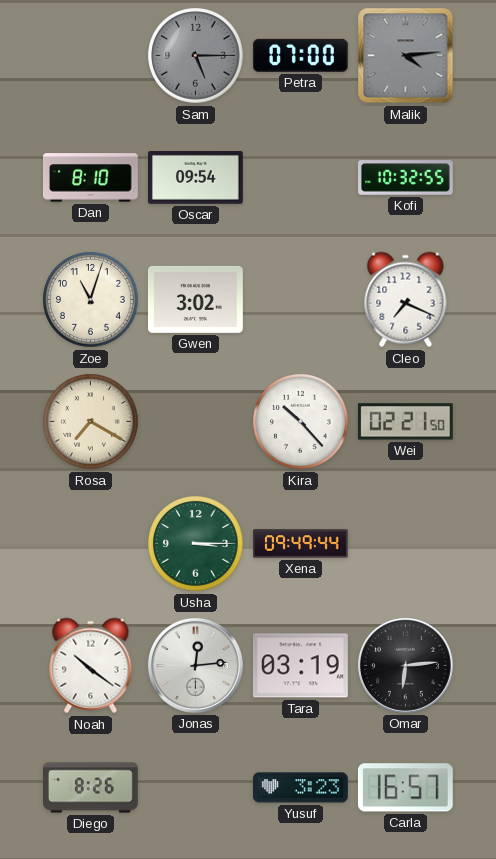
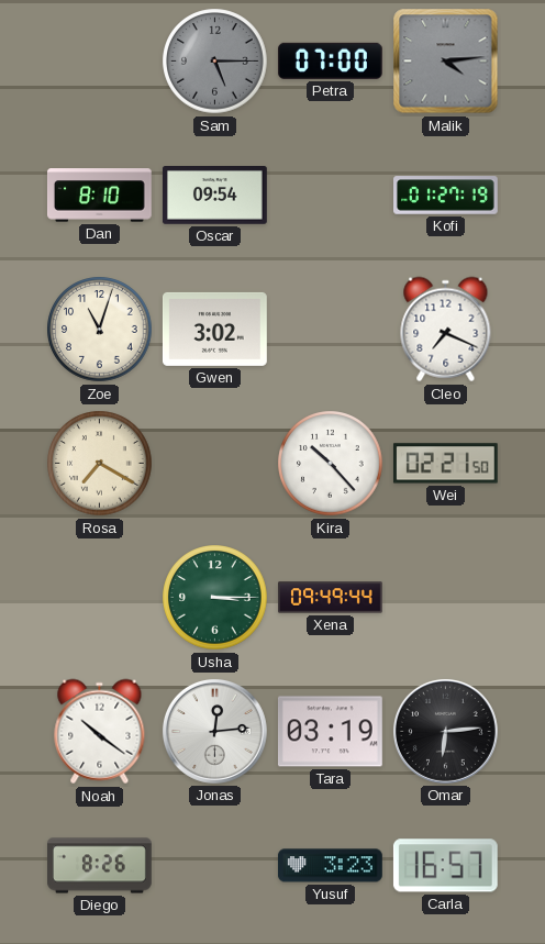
Kofi: 10:32 -> 01:27 (446, 196)
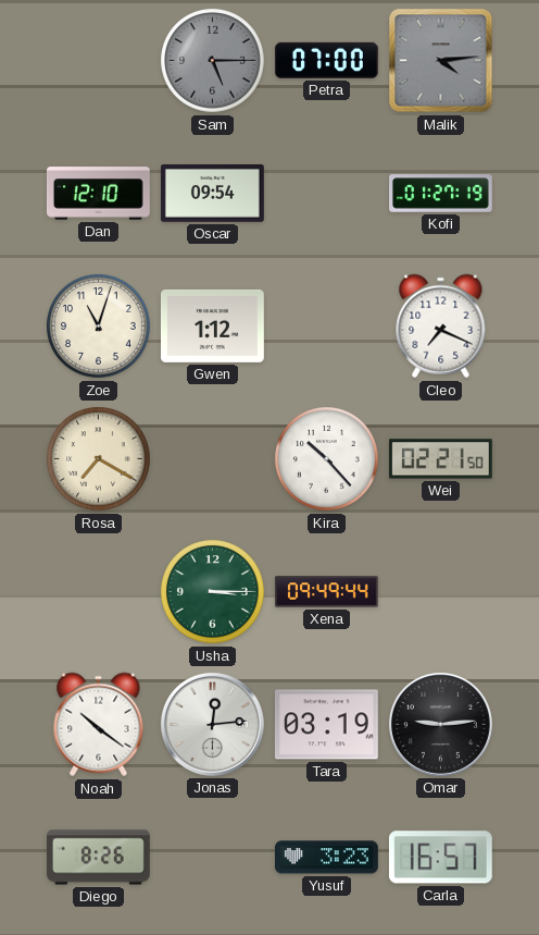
Dan: 8:10 -> 12:10 (98, 194)
Gwen: 3:02 -> 1:12 (212, 325)
Omar: 6:14 -> 9:14 (440, 724)
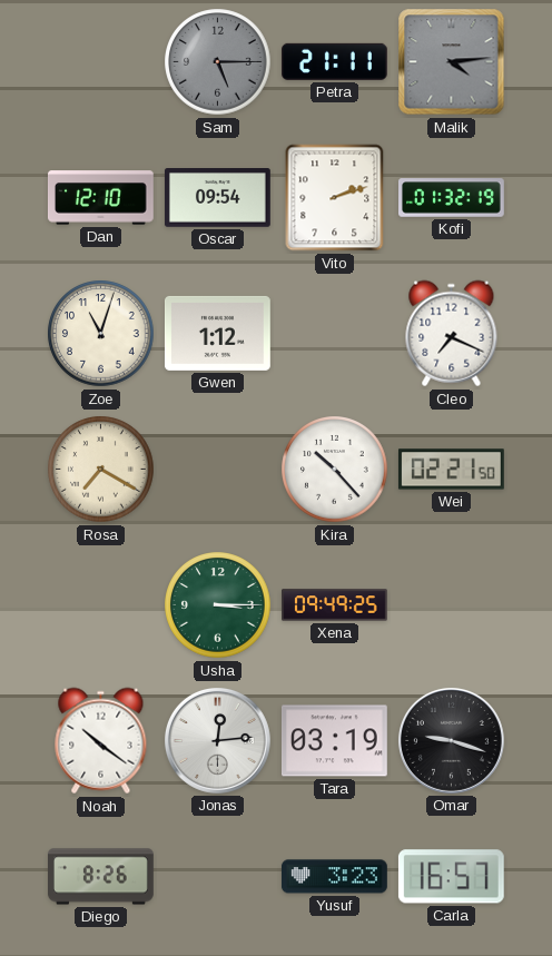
Petra: 07:00 -> 21:11 (334, 61)
Vito: none -> 2:12 (335, 198)
Kofi: 01:27 -> 01:32 (452, 198)
Xena: 09:49:44 -> 09:49:25 (335, 605)
Omar: 9:14 -> 9:18 (451, 740)
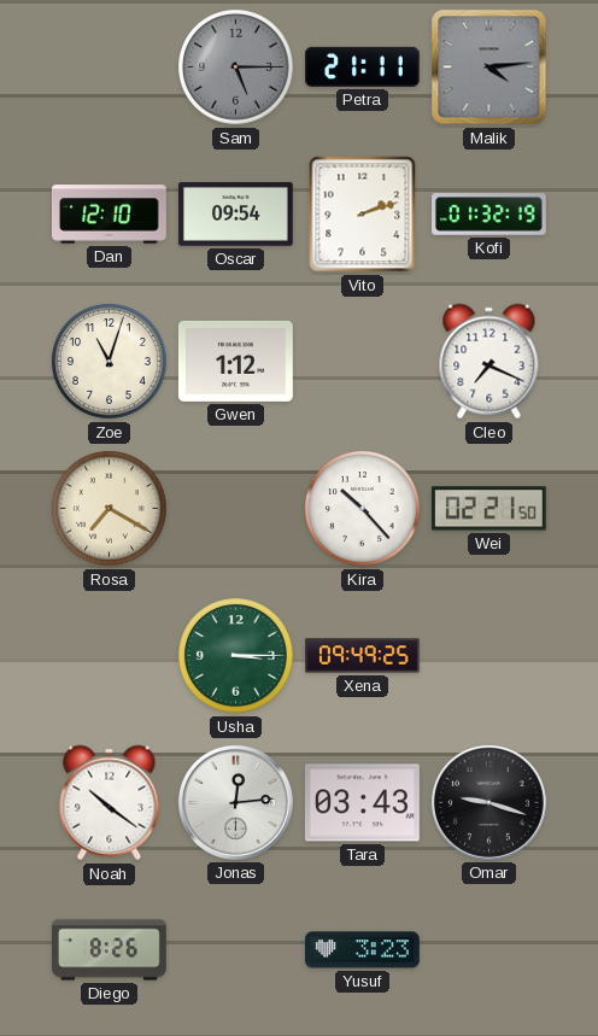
Tara: 03:19 -> 03:43 (362, 803)
Carla: 16:57 -> none (451, 877)
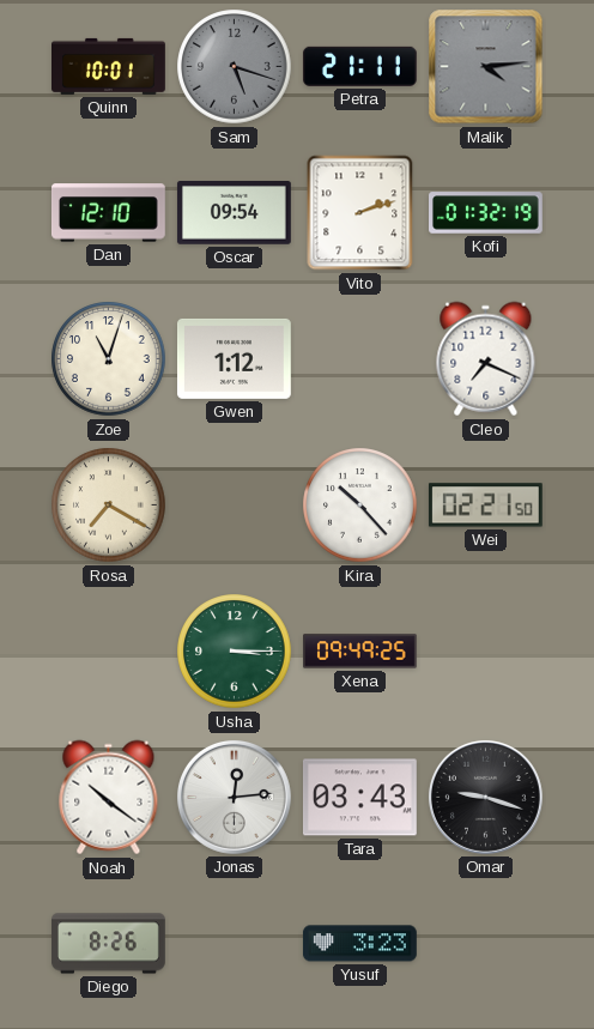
Quinn: none -> 10:01 (109, 66)
Sam: 5:15 -> 5:18 (235, 67)
